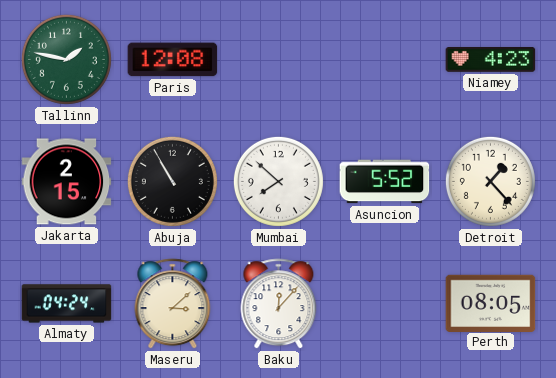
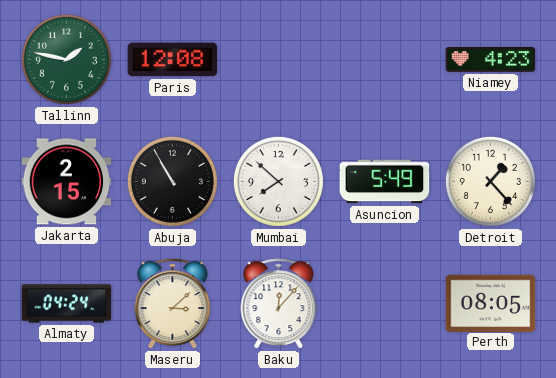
Asuncion: 5:52 -> 5:49 (385, 182)
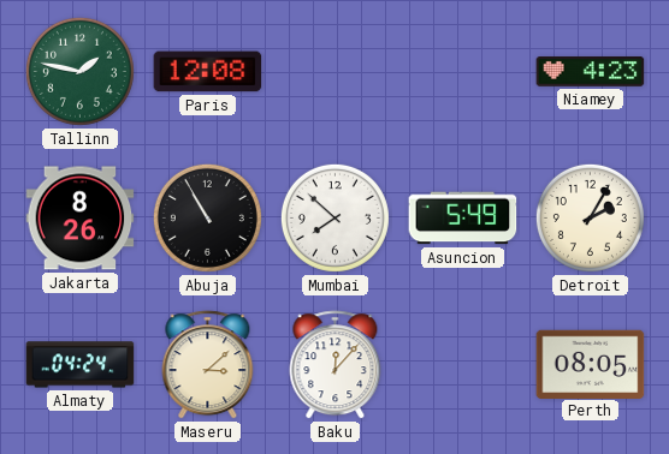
Jakarta: 2:15 -> 8:26 (81, 219)
Detroit: 1:23 -> 2:05 (590, 217)
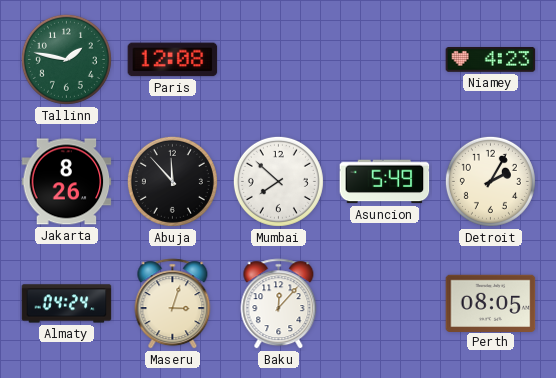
Abuja: 10:55 -> 11:53 (172, 181)
Maseru: 3:08 -> 3:03 (173, 304)
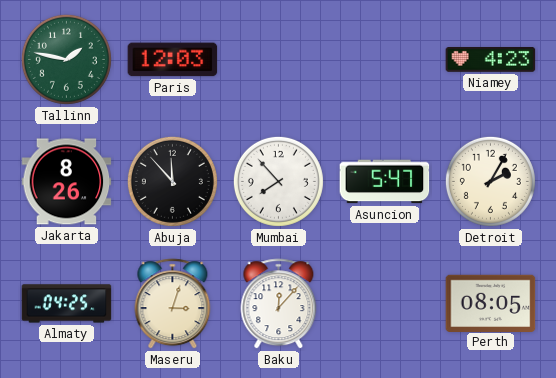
Paris: 12:08 -> 12:03 (173, 60)
Mumbai: 7:52 -> 7:53 (278, 181)
Asuncion: 5:49 -> 5:47 (385, 182)
Almaty: 04:24 -> 04:25 (67, 304)
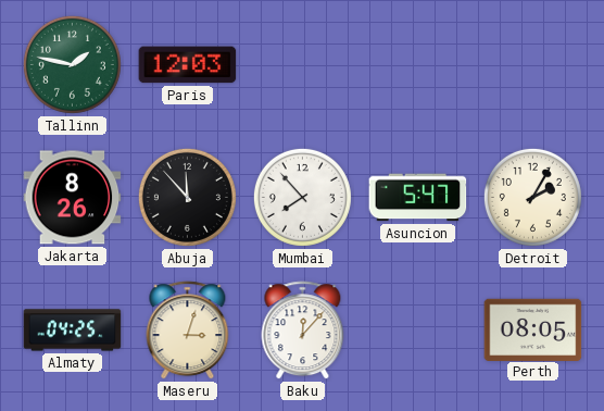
Niamey: 4:23 -> none (491, 60)
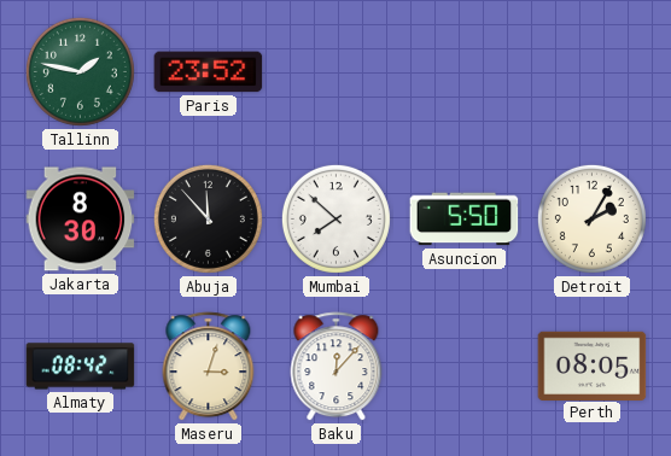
Paris: 12:03 -> 23:52 (209, 72)
Jakarta: 8:26 -> 8:30 (81, 220)
Mumbai: 7:53 -> 7:52 (335, 218)
Asuncion: 5:47 -> 5:50 (465, 220)
Almaty: 04:25 -> 08:42 (81, 367)
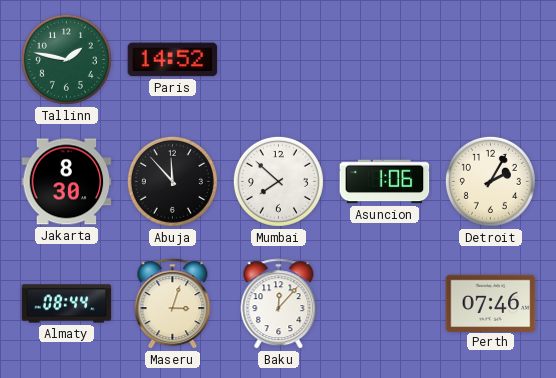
Paris: 23:52 -> 14:52 (173, 60)
Asuncion: 5:50 -> 1:06 (385, 182)
Almaty: 08:42 -> 08:44 (67, 304)
Perth: 08:05 -> 07:46 (491, 303)
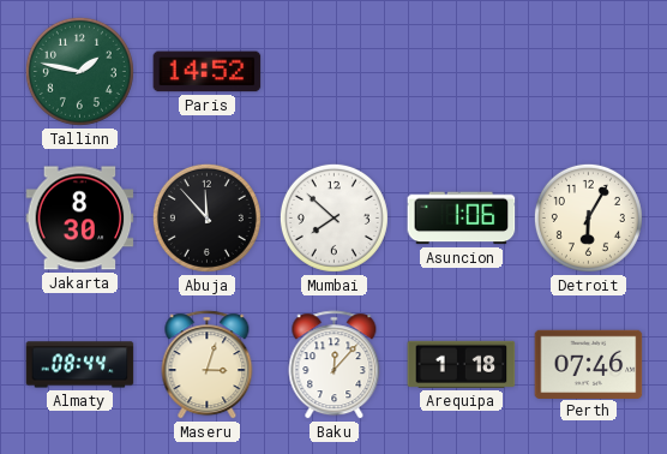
Detroit: 2:05 -> 6:05 (588, 217)
Arequipa: none -> 1:18 (462, 364)
